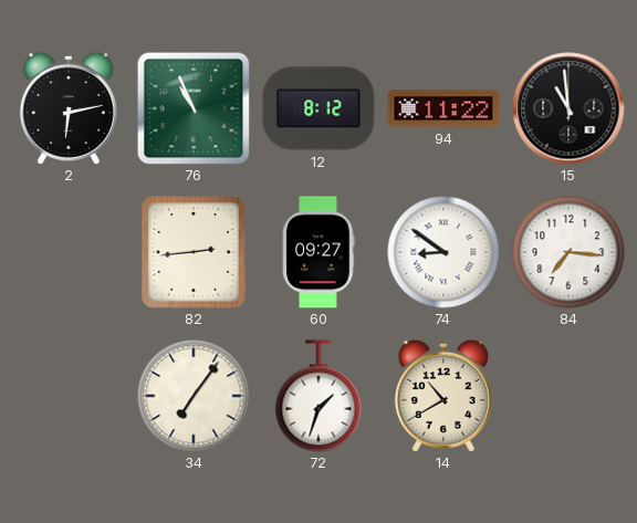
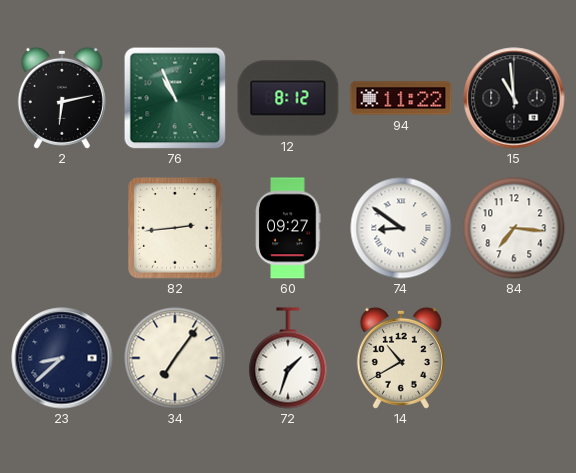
23: none -> 8:38 (62, 358)
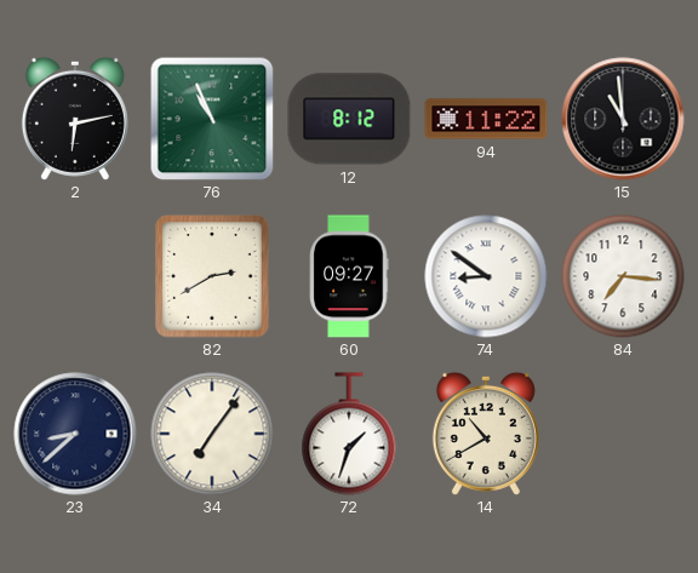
82: 2:44 -> 2:40 (212, 276)
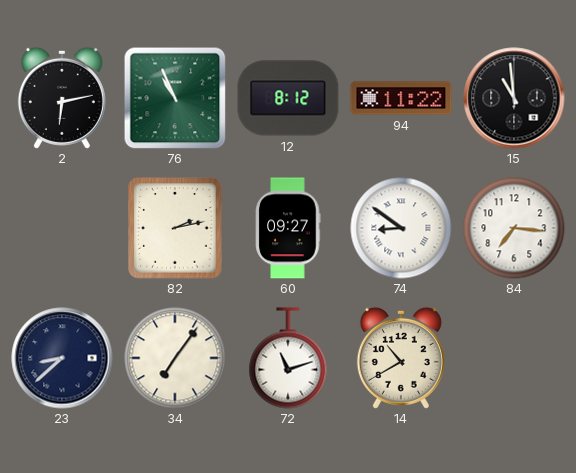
82: 2:40 -> 2:13 (175, 228)
72: 1:33 -> 11:12 (288, 358)
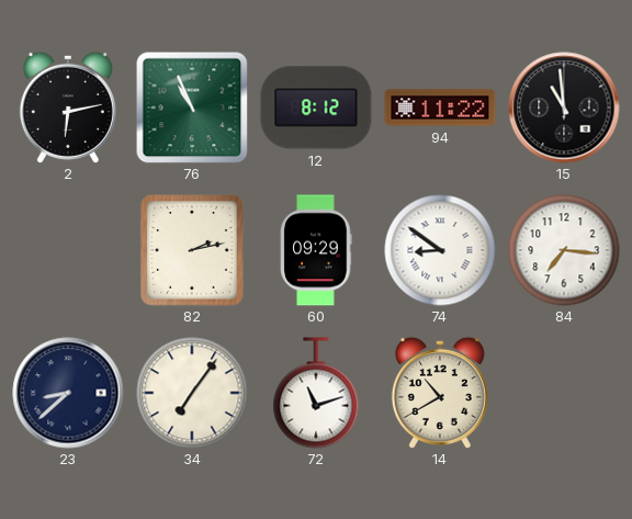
60: 09:27 -> 09:29 (316, 250)
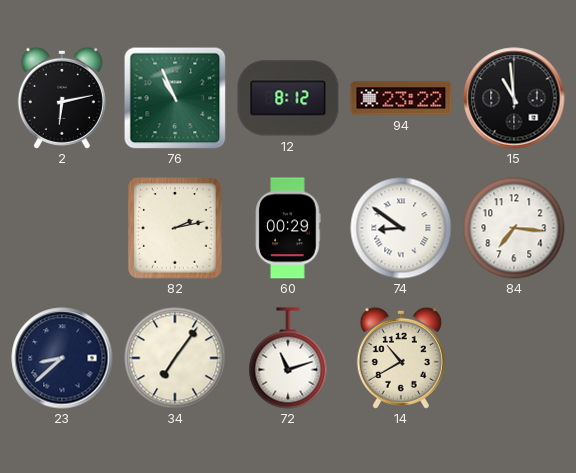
94: 11:22 -> 23:22 (401, 98)
60: 09:29 -> 00:29 (288, 228)
